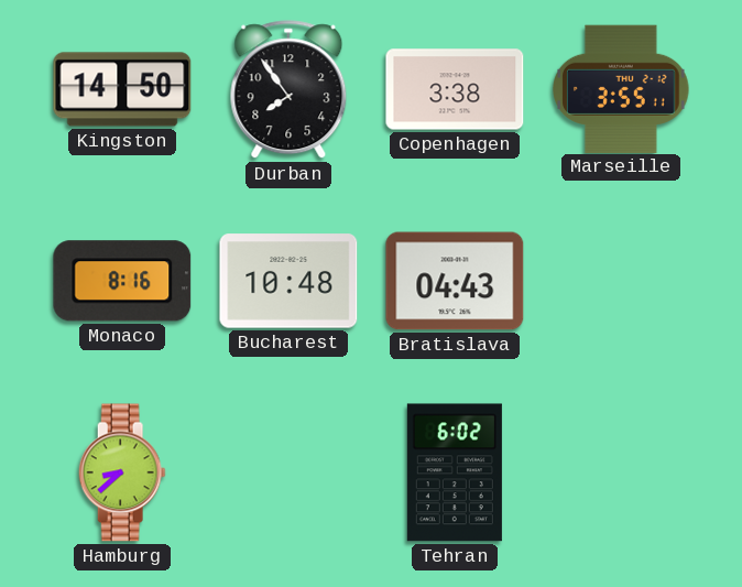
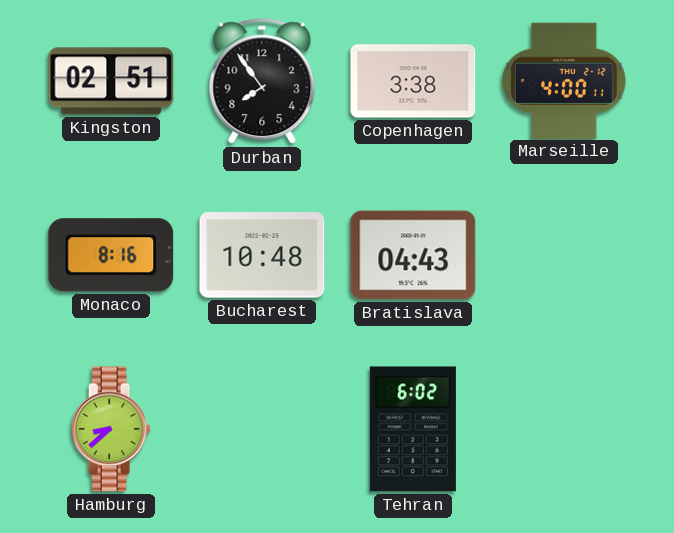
Kingston: 14:50 -> 02:51 (111, 81)
Marseille: 3:55 -> 4:00 (565, 80)
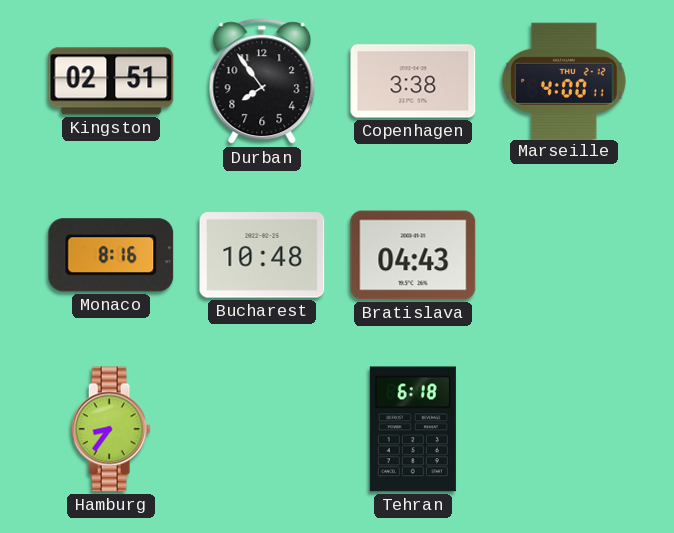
Hamburg: 8:38 -> 8:36 (111, 429)
Tehran: 6:02 -> 6:18 (413, 429)
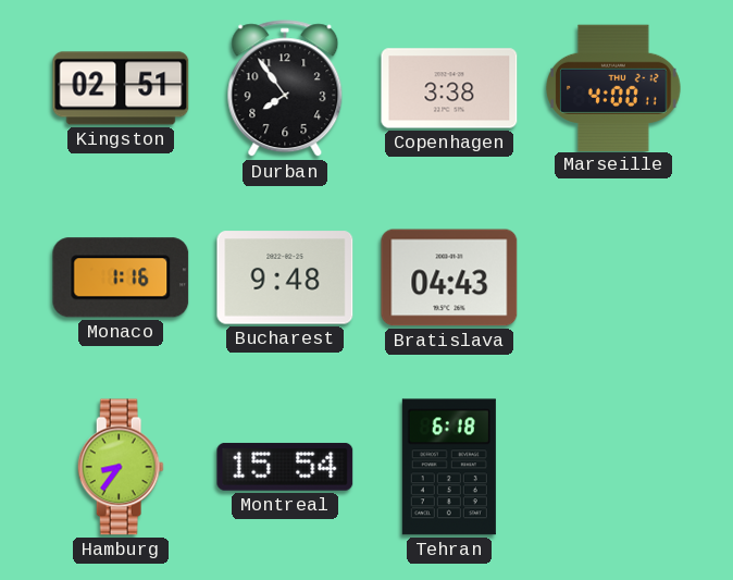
Monaco: 8:16 -> 1:16 (121, 277)
Bucharest: 10:48 -> 9:48 (285, 277)
Montreal: none -> 15:54 (285, 467)
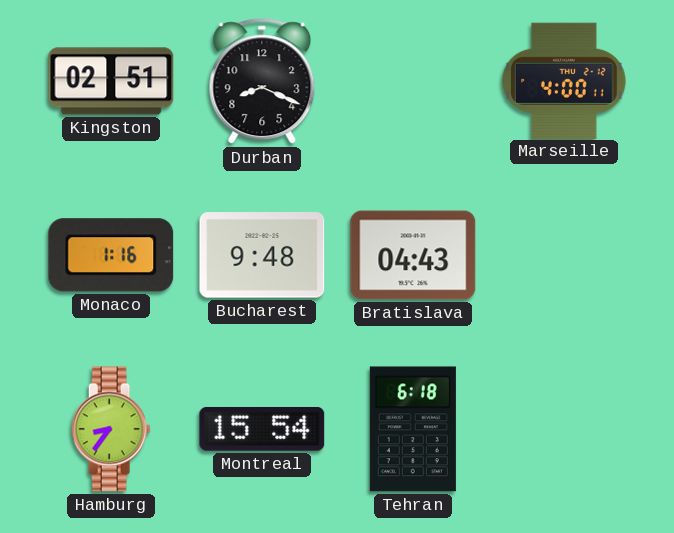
Durban: 7:54 -> 8:19 (262, 82)
Copenhagen: 3:38 -> none (449, 88)
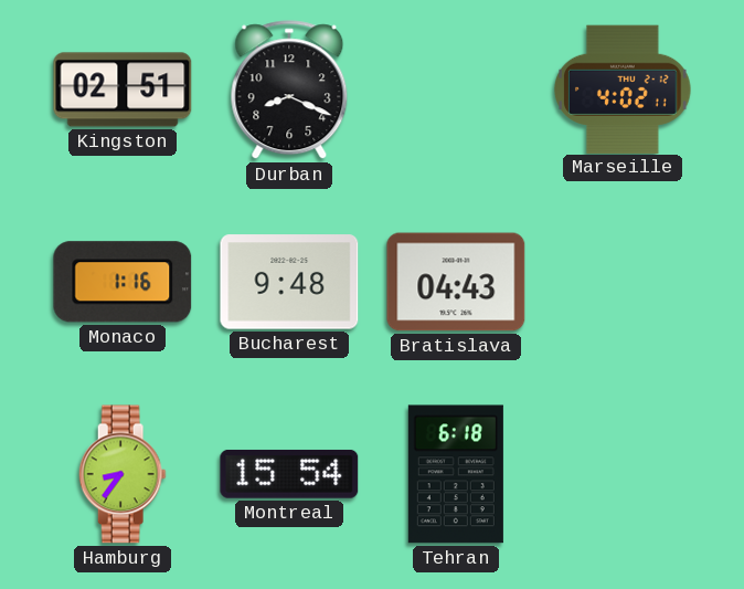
Marseille: 4:00 -> 4:02 (624, 88)
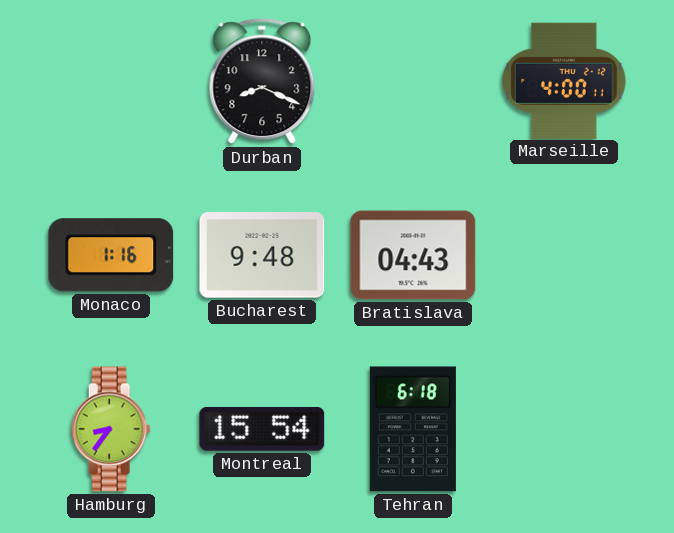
Kingston: 02:51 -> none (123, 90)
Marseille: 4:02 -> 4:00 (565, 80)
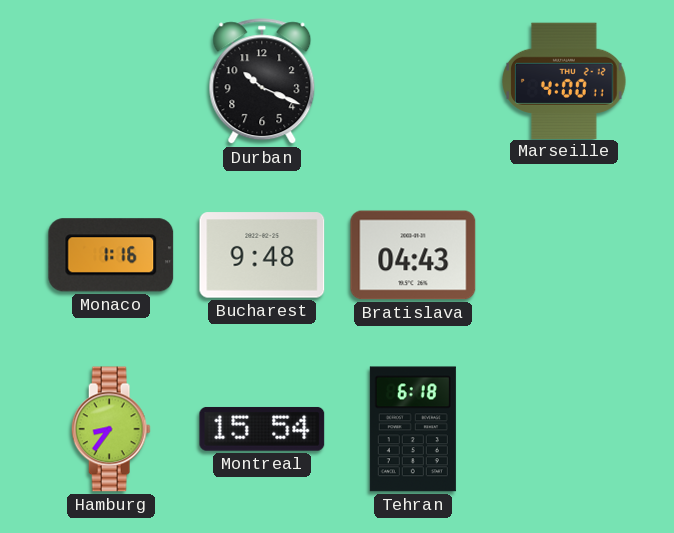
Durban: 8:19 -> 10:19 (262, 82)
